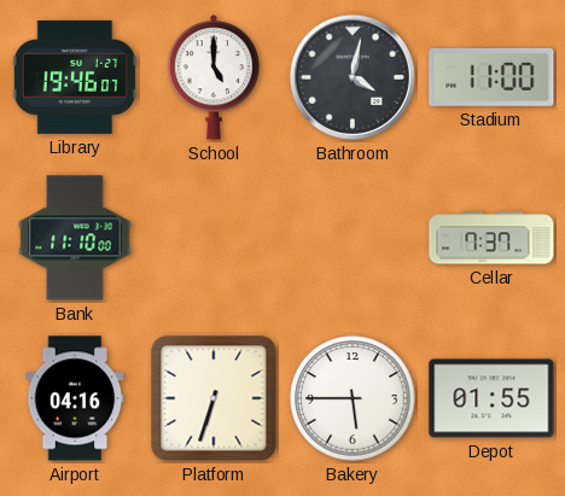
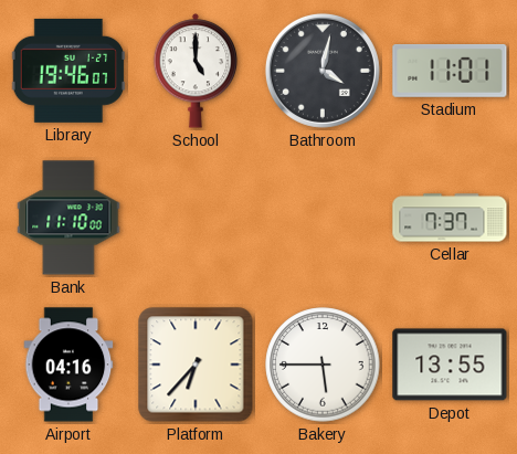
Stadium: 11:00 -> 11:01 (450, 72)
Platform: 6:33 -> 6:37 (196, 365)
Depot: 01:55 -> 13:55 (450, 365)
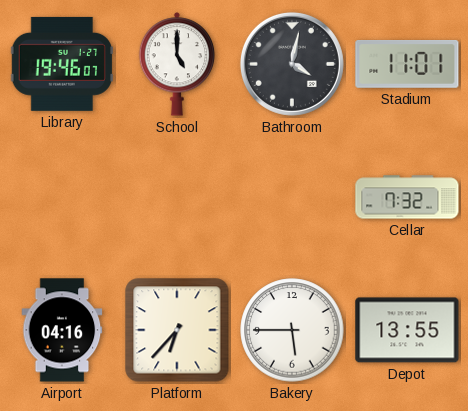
Bank: 11:10 -> none (68, 218)
Cellar: 7:37 -> 7:32 (407, 197)
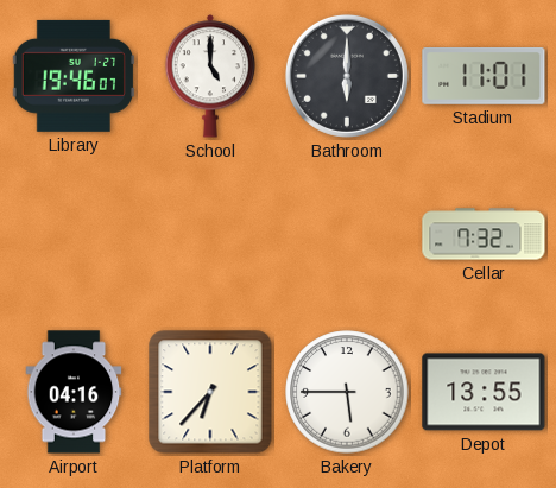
Bathroom: 4:02 -> 6:00 (347, 76)
